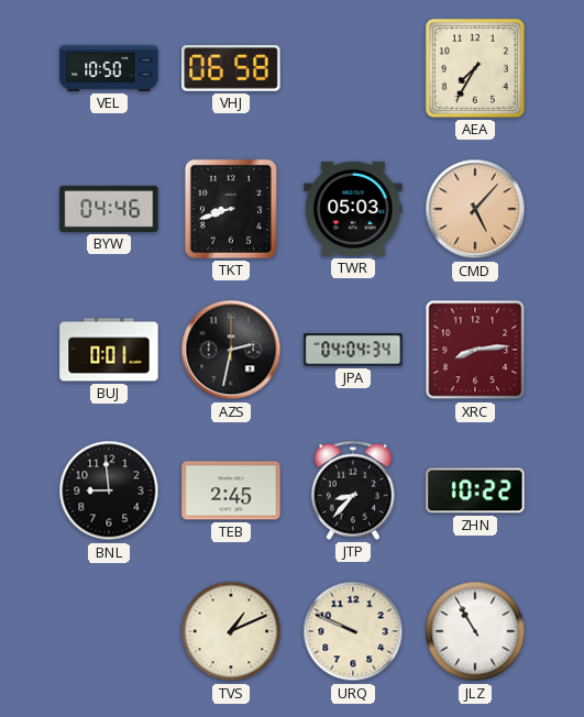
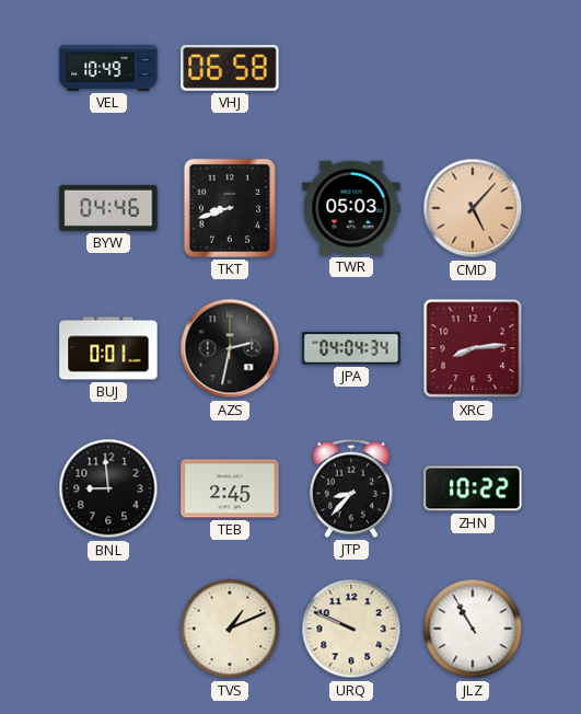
VEL: 10:50 -> 10:49 (108, 68)
AEA: 7:35 -> none (475, 68)
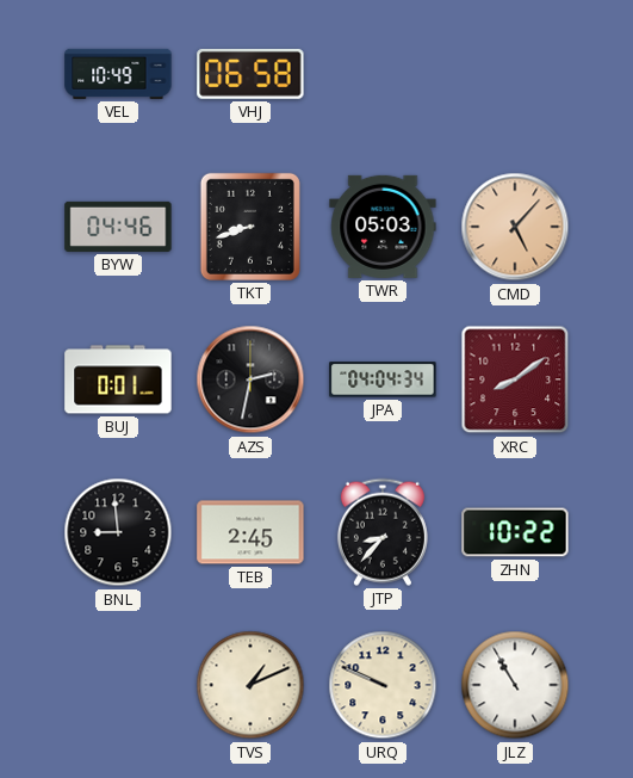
XRC: 8:14 -> 8:09 (515, 379)
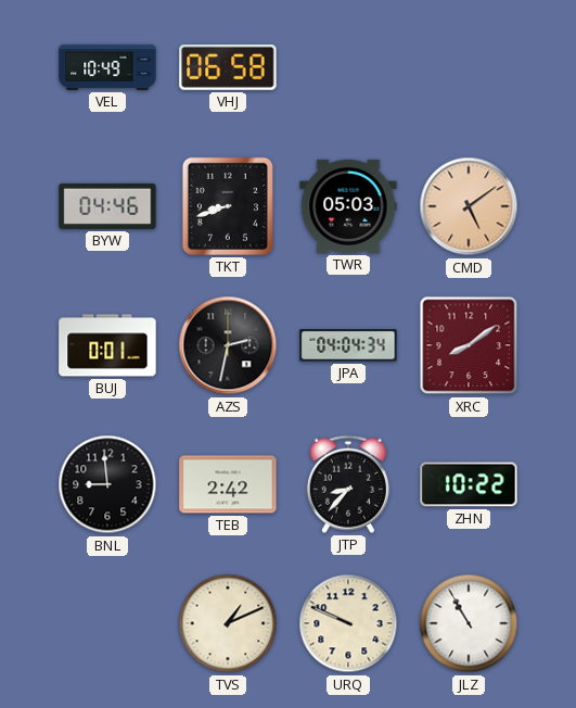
CMD: 5:07 -> 5:09 (469, 206)
TEB: 2:45 -> 2:42 (228, 484)
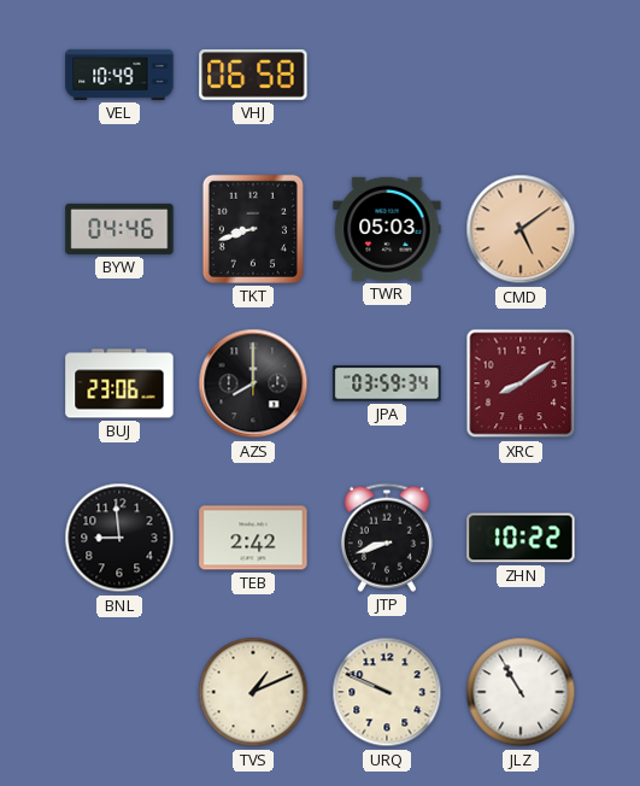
BUJ: 0:01 -> 23:06 (119, 383)
AZS: 2:32 -> 8:00 (253, 383)
JPA: 04:04 -> 03:59 (387, 383)
JTP: 8:37 -> 8:42 (387, 538)
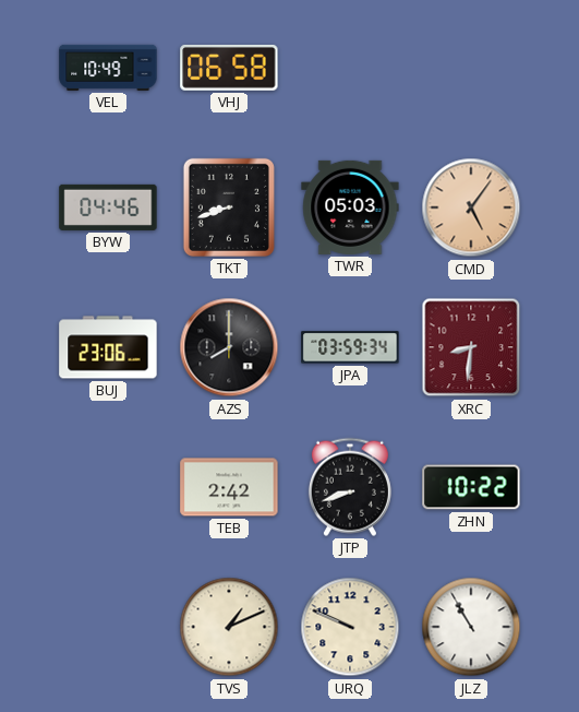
CMD: 5:09 -> 5:06 (471, 207)
XRC: 8:09 -> 8:31 (471, 347)
BNL: 8:59 -> none (119, 538)
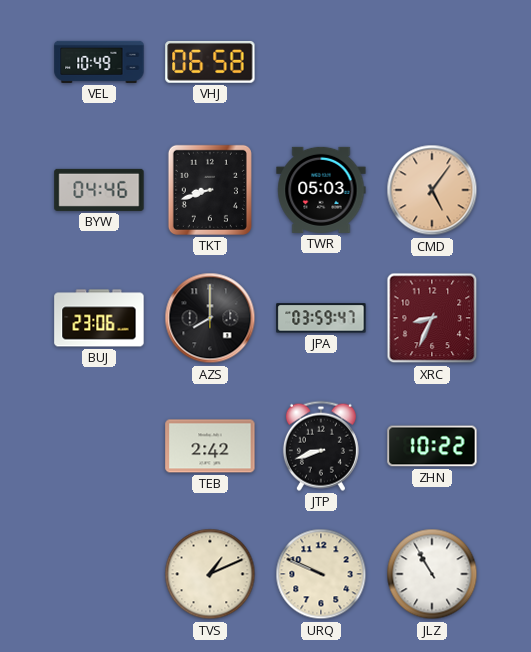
JPA: 03:59:34 -> 03:59:47 (321, 318)
XRC: 8:31 -> 8:34 (432, 318)
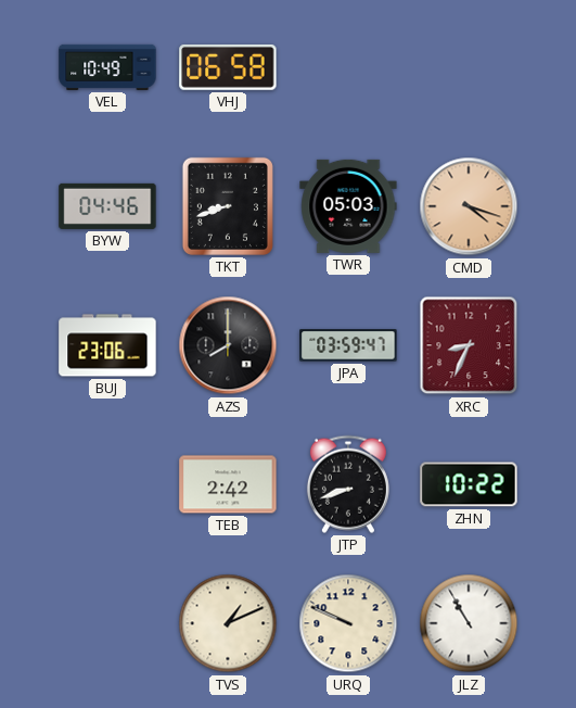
CMD: 5:06 -> 4:18 (469, 206)
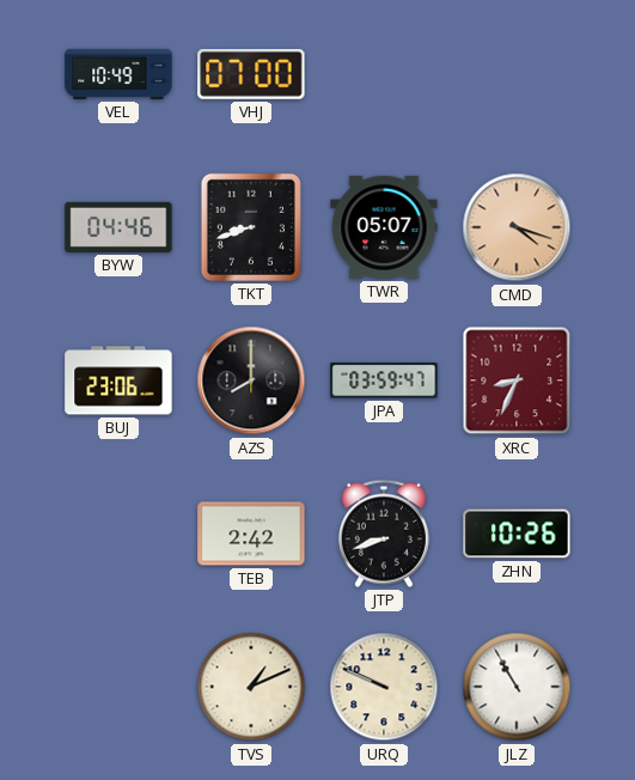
VHJ: 06:58 -> 07:00 (251, 74)
TWR: 05:03 -> 05:07 (384, 227)
ZHN: 10:22 -> 10:26 (517, 534)
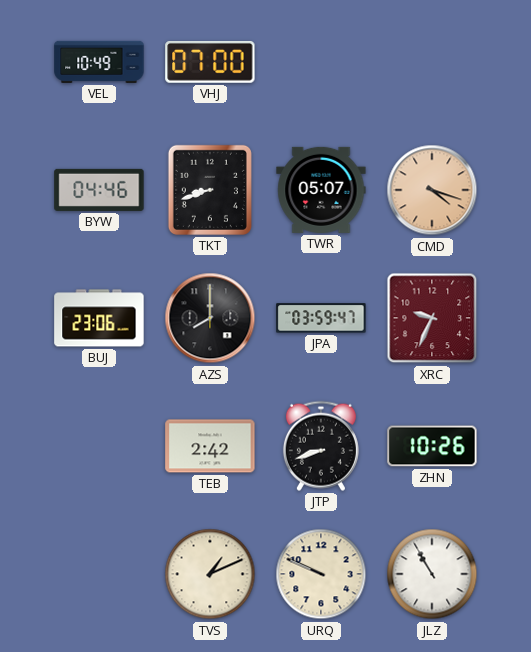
XRC: 8:34 -> 9:34 (432, 318)
